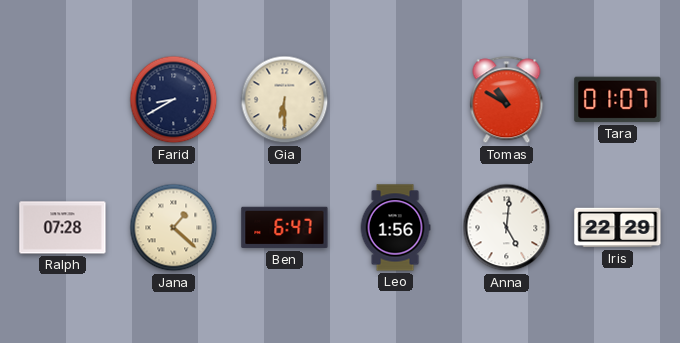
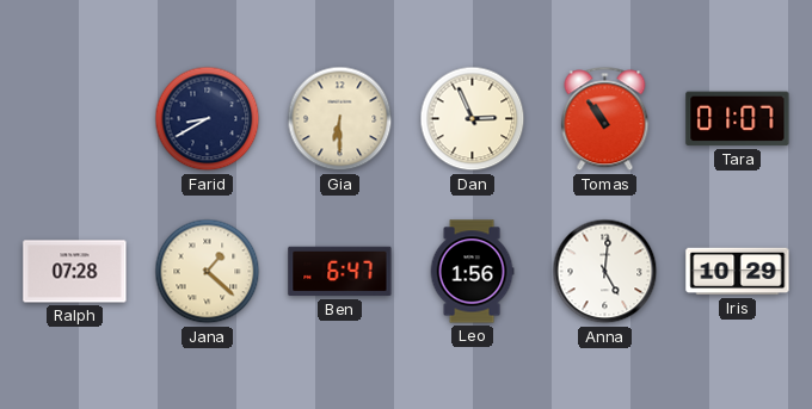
Dan: none -> 2:56 (473, 119)
Tomas: 10:50 -> 10:54 (605, 119)
Iris: 22:29 -> 10:29 (738, 272)
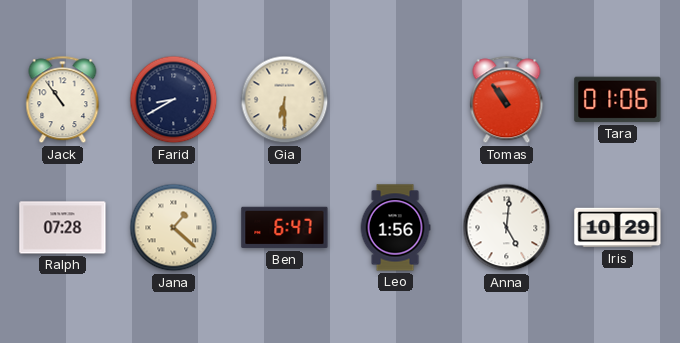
Jack: none -> 10:54 (63, 100)
Dan: 2:56 -> none (473, 119)
Tara: 01:07 -> 01:06 (618, 100)
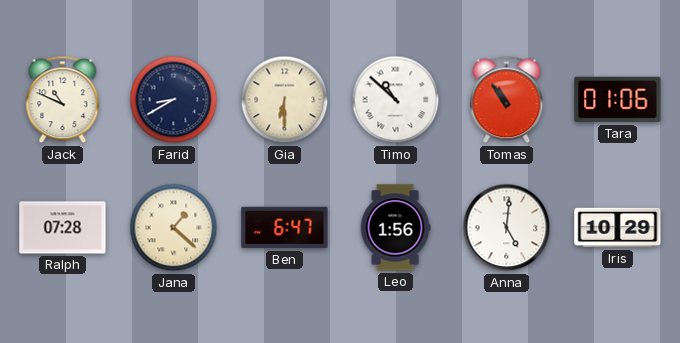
Jack: 10:54 -> 10:49 (63, 100)
Timo: none -> 10:52 (396, 100)
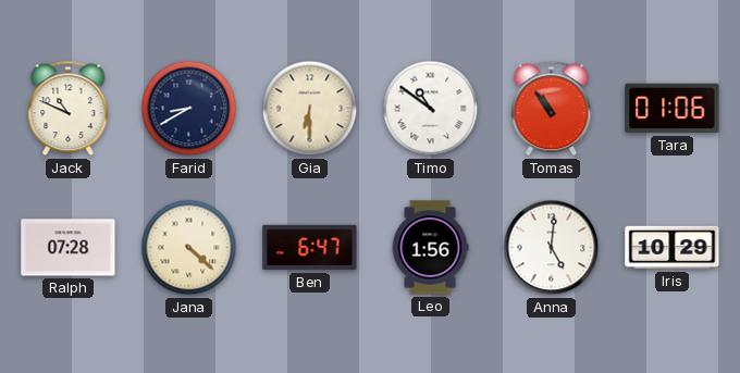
Timo: 10:52 -> 10:51 (431, 109)
Jana: 1:22 -> 4:22 (189, 248)
